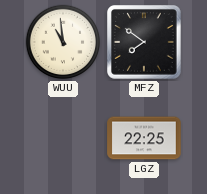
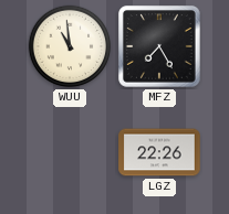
MFZ: 7:51 -> 7:25 (160, 47)
LGZ: 22:25 -> 22:26 (159, 152)
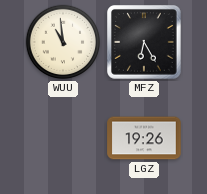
MFZ: 7:25 -> 6:25 (145, 43)
LGZ: 22:26 -> 19:26 (144, 138)
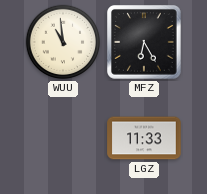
LGZ: 19:26 -> 11:33 (144, 138)
